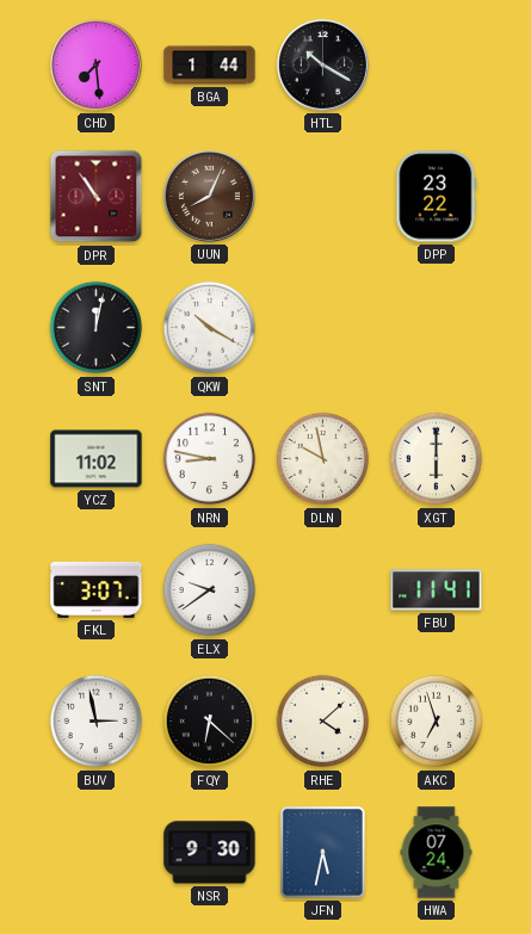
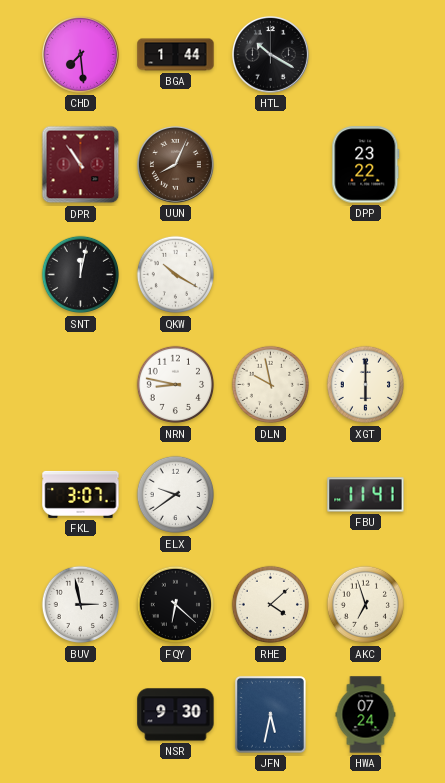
YCZ: 11:02 -> none (97, 459)
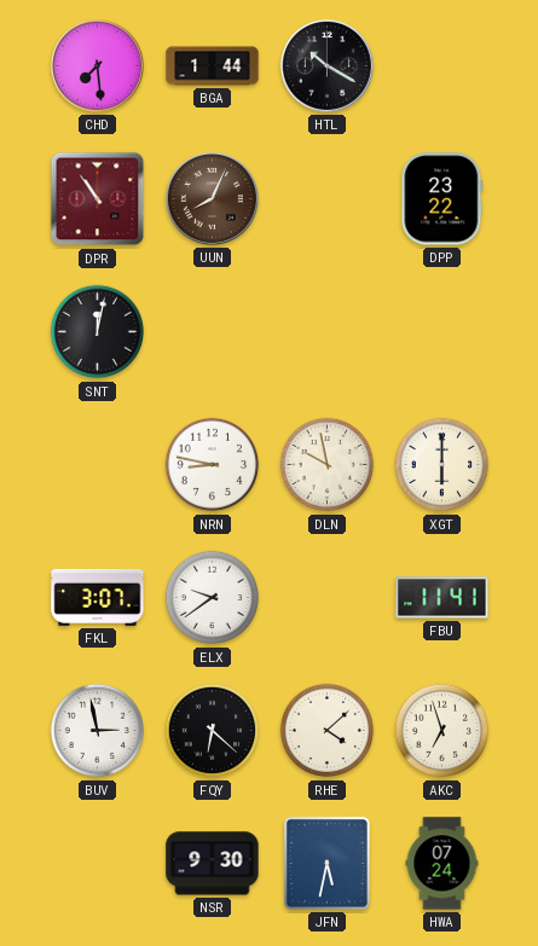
QKW: 10:20 -> none (176, 275)
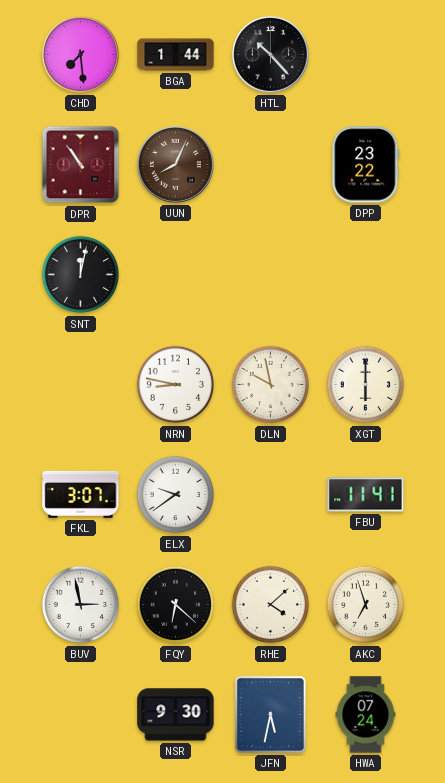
HTL: 10:20 -> 10:23 (270, 54)
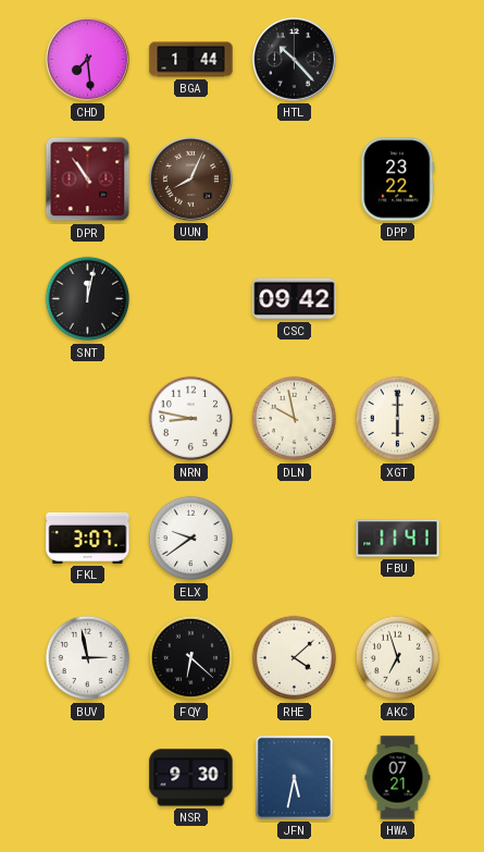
CSC: none -> 09:42 (295, 299)
HWA: 07:24 -> 07:21 (398, 778)
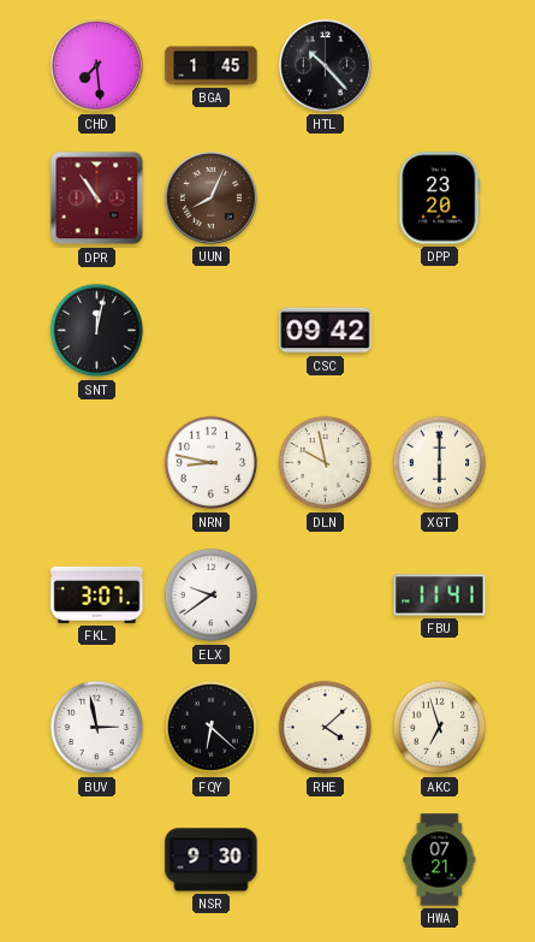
BGA: 1:44 -> 1:45 (212, 66)
DPP: 23:22 -> 23:20 (440, 199)
JFN: 5:32 -> none (294, 777)
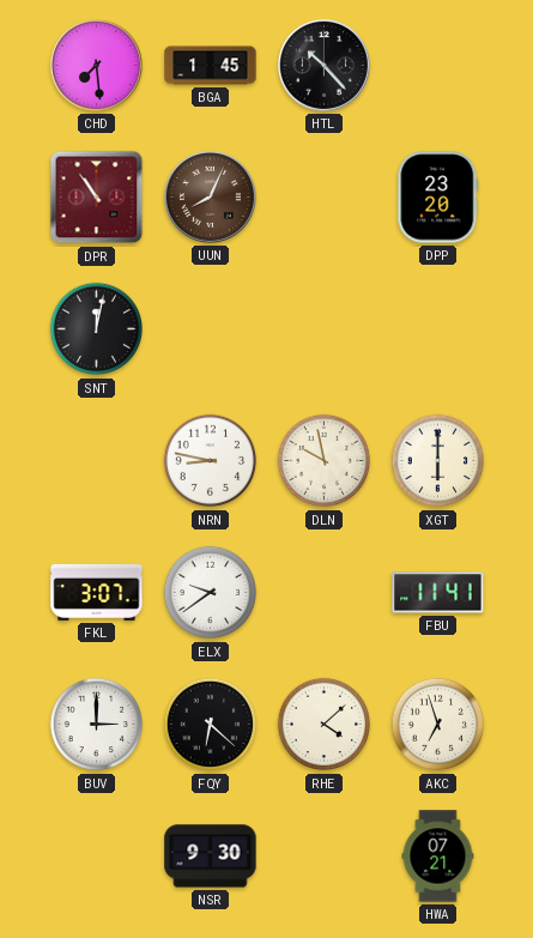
CSC: 09:42 -> none (326, 331)
BUV: 2:58 -> 3:00 (97, 725)
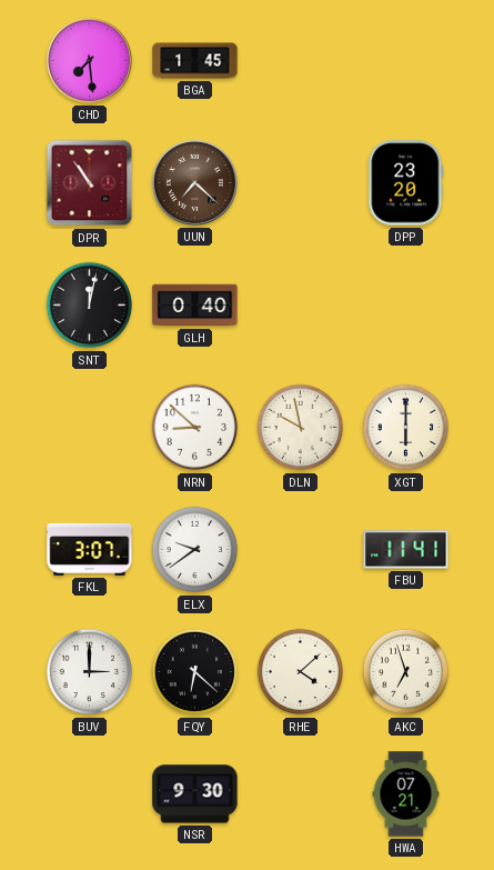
HTL: 10:23 -> none (323, 65)
UUN: 8:04 -> 7:22 (194, 182)
GLH: none -> 0:40 (195, 306)
NRN: 8:47 -> 8:52 (195, 428)
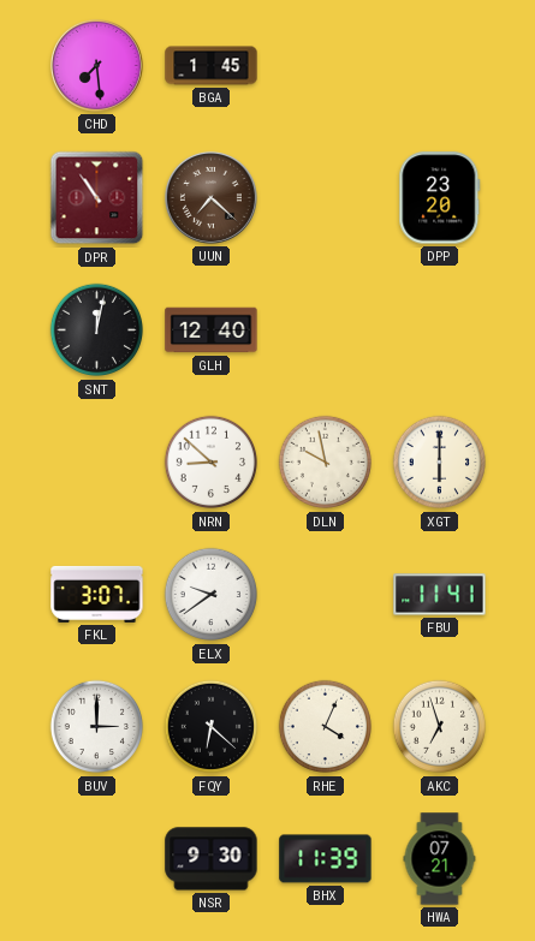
GLH: 0:40 -> 12:40 (212, 330)
RHE: 4:08 -> 4:04 (326, 727)
BHX: none -> 11:39 (326, 859)
